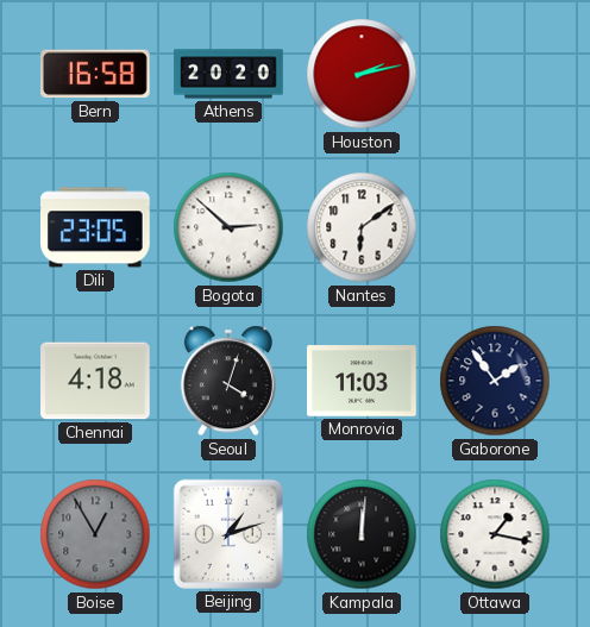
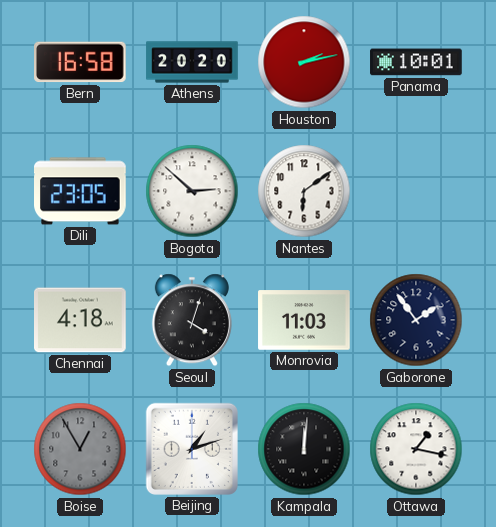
Panama: none -> 10:01 (416, 62)
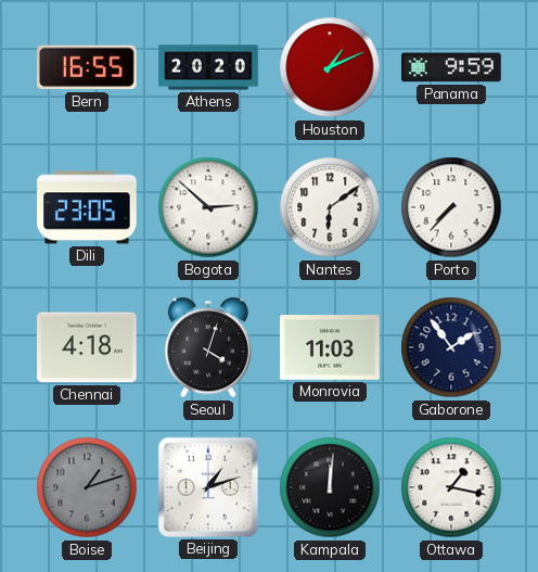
Bern: 16:58 -> 16:55 (88, 67)
Houston: 2:13 -> 1:11 (330, 67)
Panama: 10:01 -> 9:59 (451, 67)
Porto: none -> 7:37 (451, 207)
Boise: 12:55 -> 1:12 (87, 487)
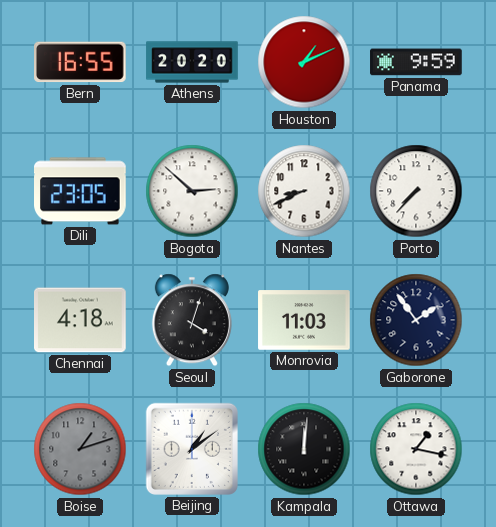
Nantes: 6:09 -> 8:41 (304, 191)
Beijing: 1:12 -> 1:09 (192, 449)
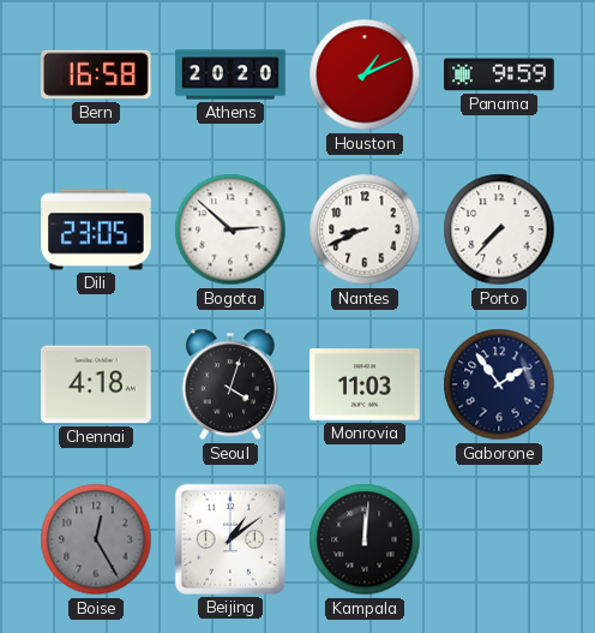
Bern: 16:55 -> 16:58 (97, 74)
Boise: 1:12 -> 12:25 (96, 539)
Ottawa: 1:17 -> none (416, 449)
